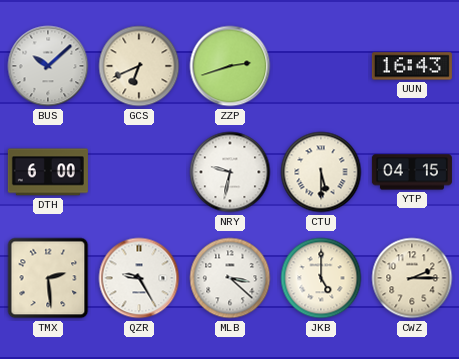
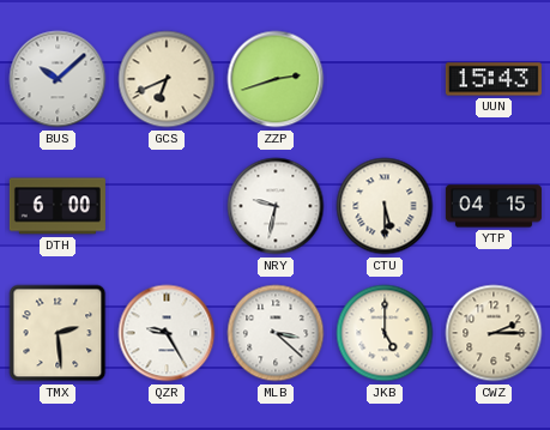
UUN: 16:43 -> 15:43 (494, 79)
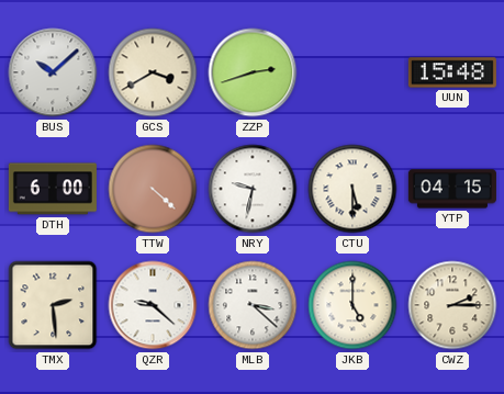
GCS: 6:41 -> 3:40 (153, 72)
UUN: 15:43 -> 15:48 (452, 72)
TTW: none -> 4:22 (153, 189)
QZR: 9:25 -> 9:22 (153, 305)
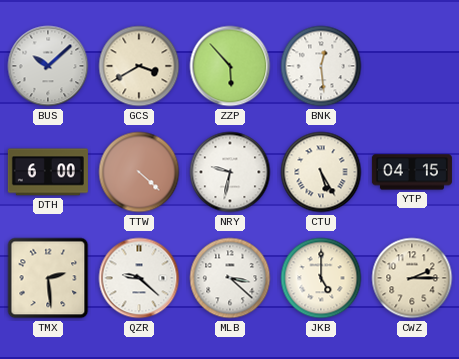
ZZP: 2:42 -> 5:53 (230, 66)
BNK: none -> 12:29 (321, 66)
UUN: 15:48 -> none (452, 72)
CTU: 5:30 -> 5:25 (321, 172)
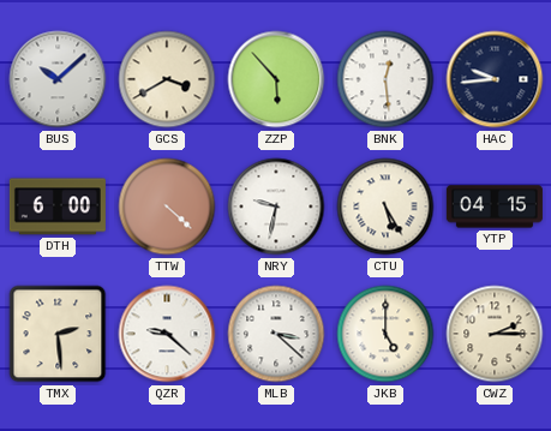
HAC: none -> 9:44 (495, 79)
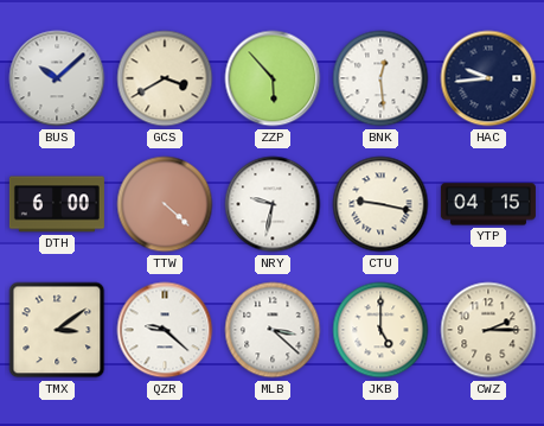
CTU: 5:25 -> 9:17 (380, 204)
TMX: 2:29 -> 3:09 (57, 330)
